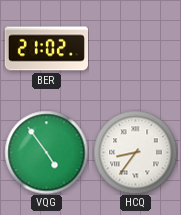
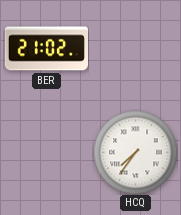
VQG: 4:54 -> none (46, 152)
HCQ: 8:36 -> 7:36 (135, 152)
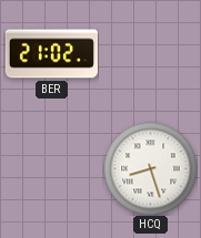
HCQ: 7:36 -> 8:27 (150, 168)
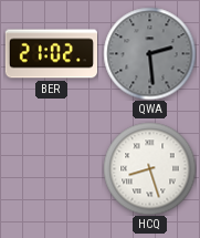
QWA: none -> 2:29 (149, 53)
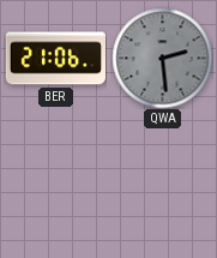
BER: 21:02 -> 21:06 (55, 59)
HCQ: 8:27 -> none (149, 168)
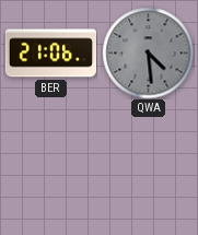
QWA: 2:29 -> 4:29 (148, 52)
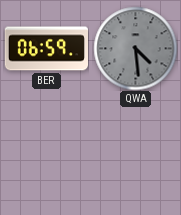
BER: 21:06 -> 06:59 (46, 49)
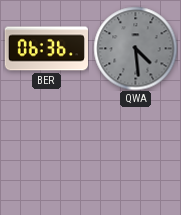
BER: 06:59 -> 06:36 (46, 49)
